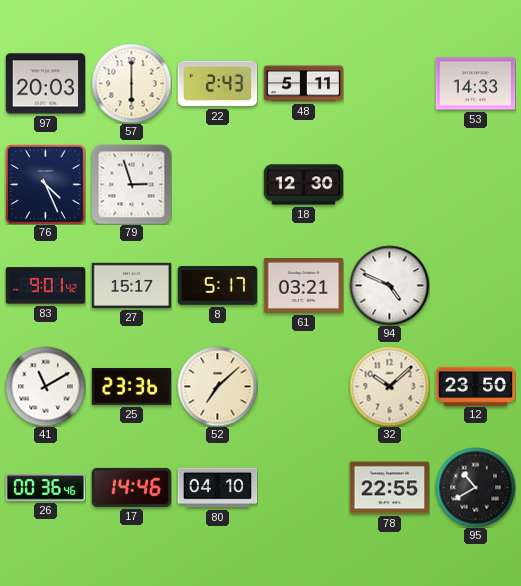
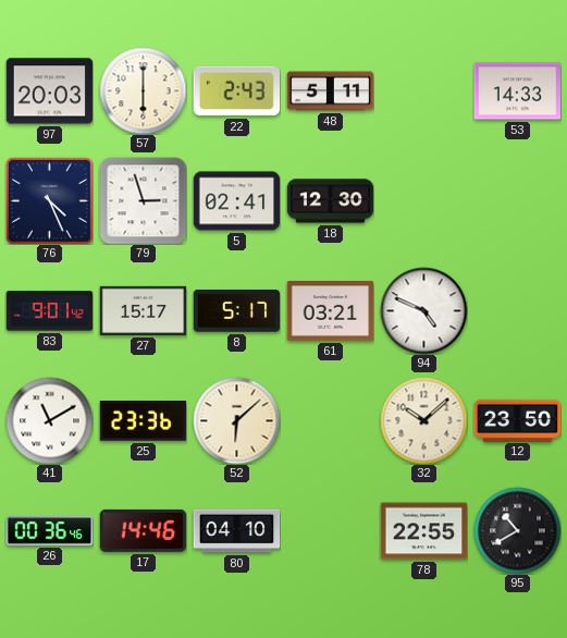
5: none -> 02:41 (236, 201)
52: 7:08 -> 6:08 (236, 420)
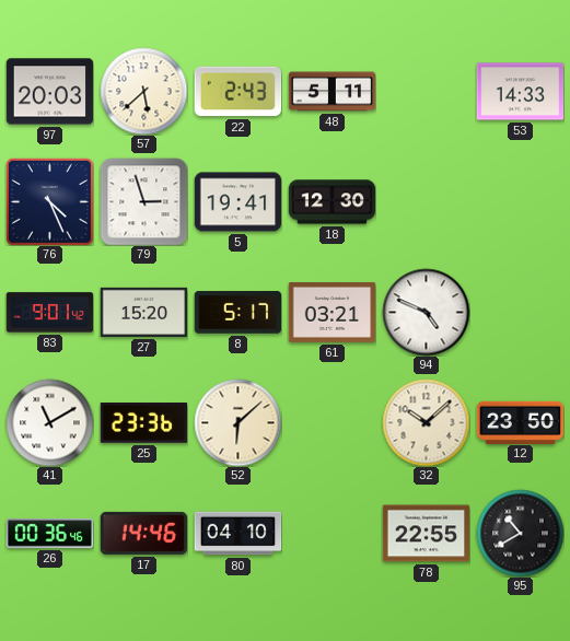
57: 6:00 -> 5:38 (143, 91)
5: 02:41 -> 19:41 (237, 202)
27: 15:17 -> 15:20 (143, 312)
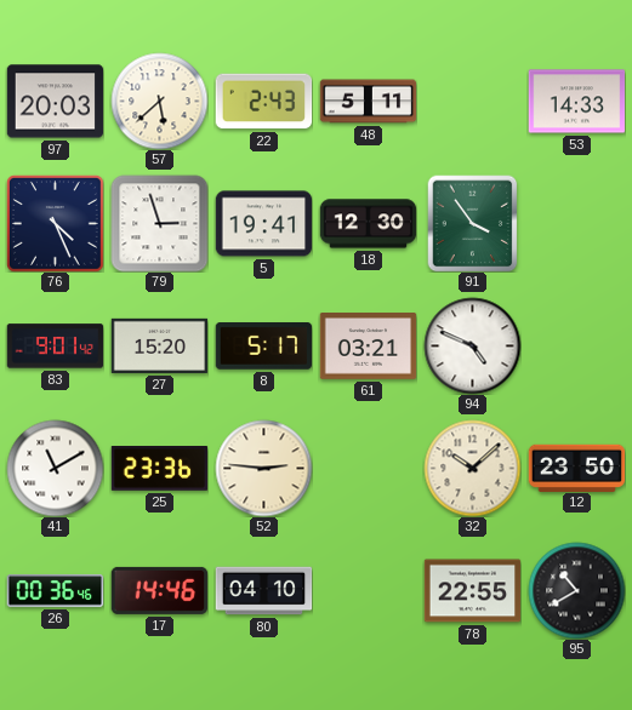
91: none -> 3:54 (473, 223)
52: 6:08 -> 2:46 (263, 468)
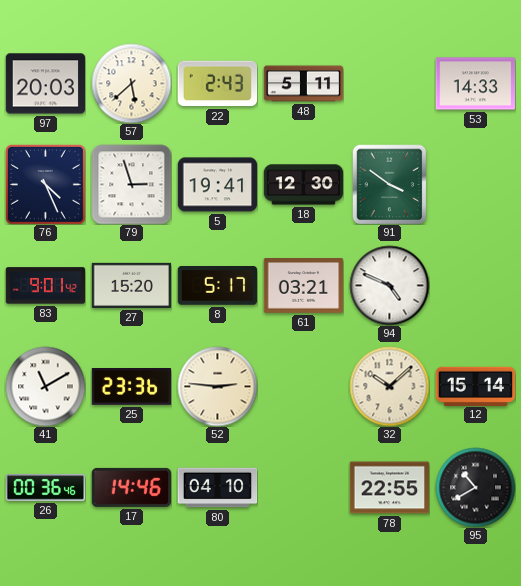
91: 3:54 -> 3:51 (390, 184)
12: 23:50 -> 15:14 (475, 386)
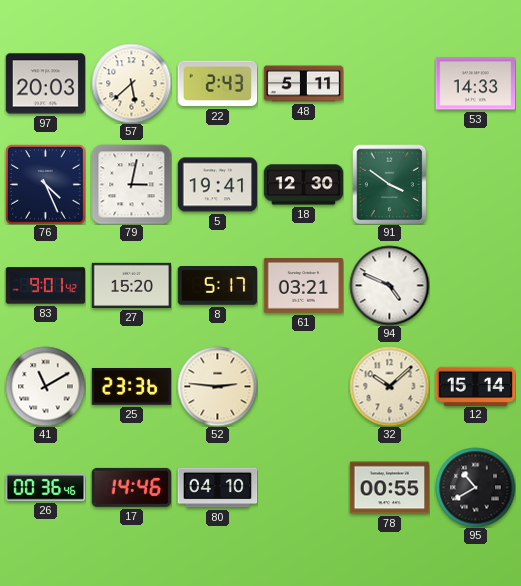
79: 2:57 -> 3:02 (131, 184)
78: 22:55 -> 00:55 (389, 488)
